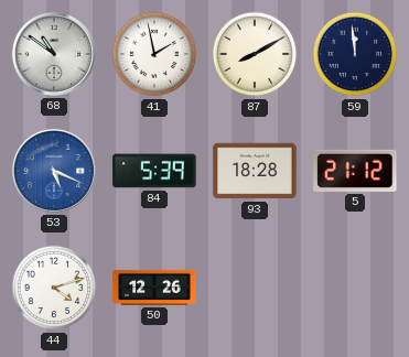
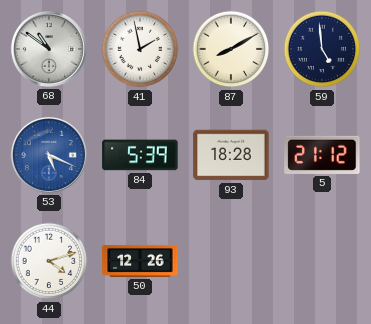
59: 11:59 -> 4:59 (322, 49)
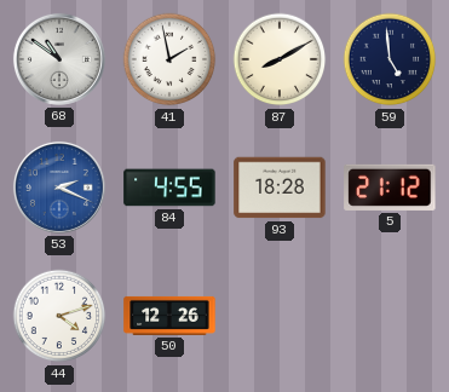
53: 5:19 -> 2:19 (59, 188)
84: 5:39 -> 4:55 (169, 188)
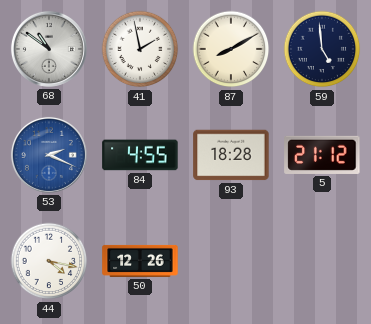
44: 4:12 -> 4:17 (49, 261)
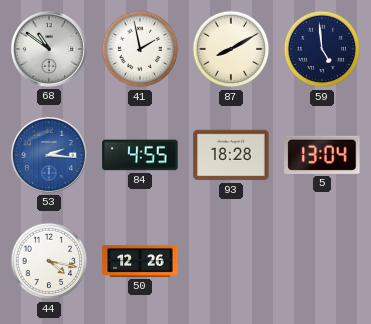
53: 2:19 -> 2:16 (49, 155)
5: 21:12 -> 13:04 (322, 155)
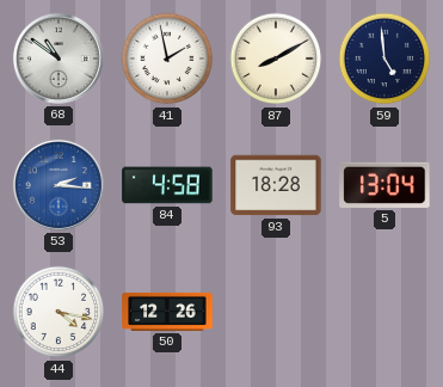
84: 4:55 -> 4:58 (167, 185)
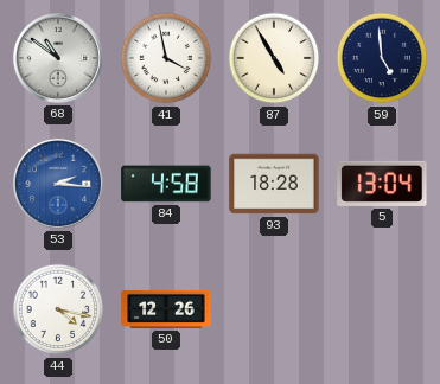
41: 1:58 -> 3:58 (166, 58)
87: 8:10 -> 4:55 (274, 58)
